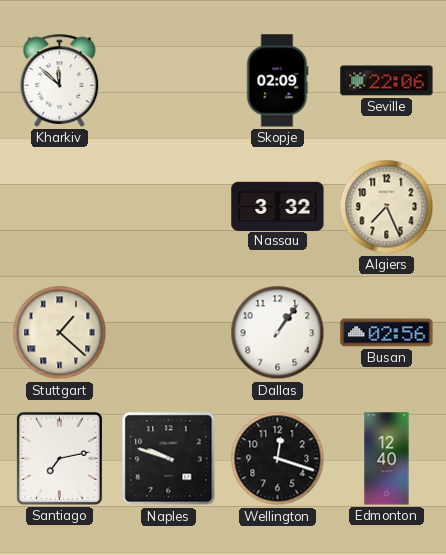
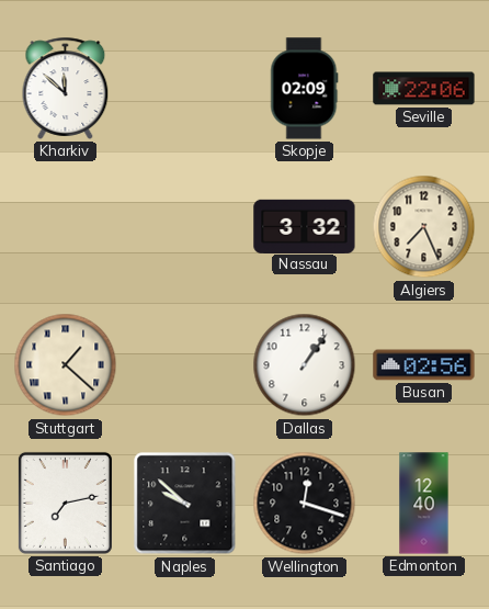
Naples: 9:48 -> 9:52 (185, 504)
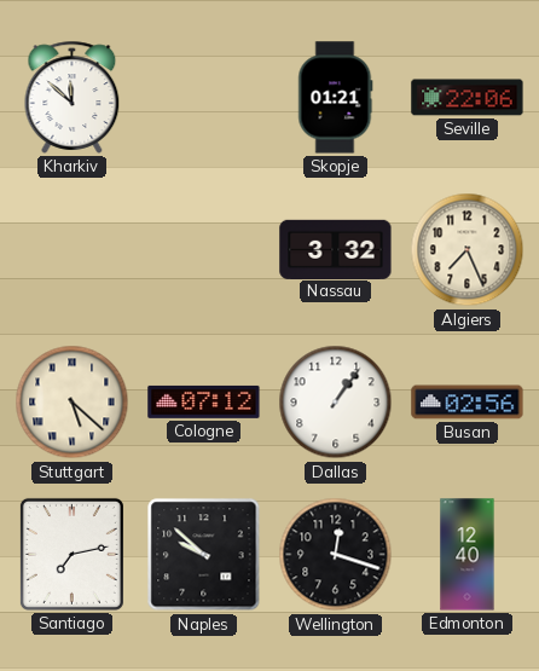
Skopje: 02:09 -> 01:21 (336, 98)
Stuttgart: 1:22 -> 5:22 (73, 403)
Cologne: none -> 07:12 (204, 401)
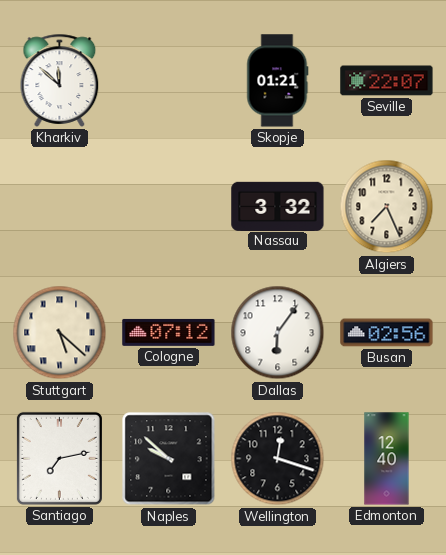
Seville: 22:06 -> 22:07 (387, 81)
Dallas: 1:06 -> 6:06 (278, 333)
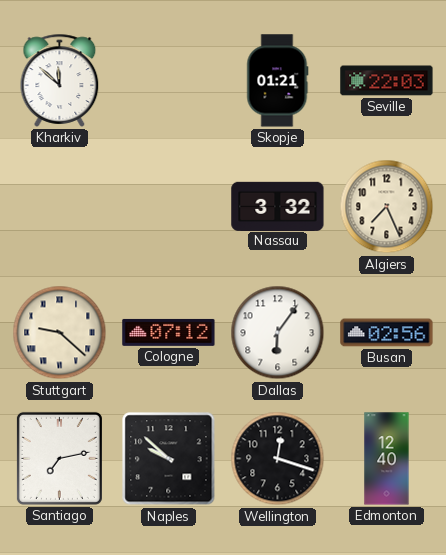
Seville: 22:07 -> 22:03 (387, 81)
Stuttgart: 5:22 -> 9:22 (60, 333)
